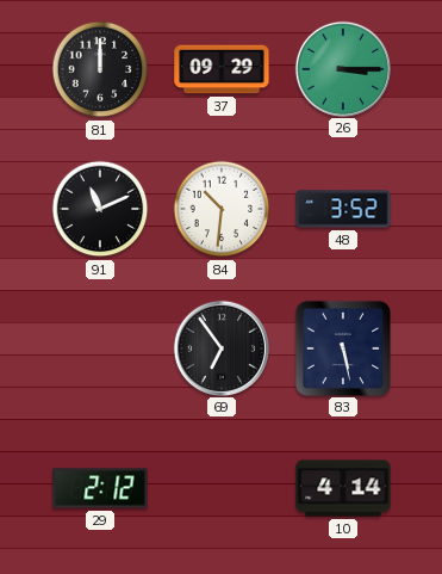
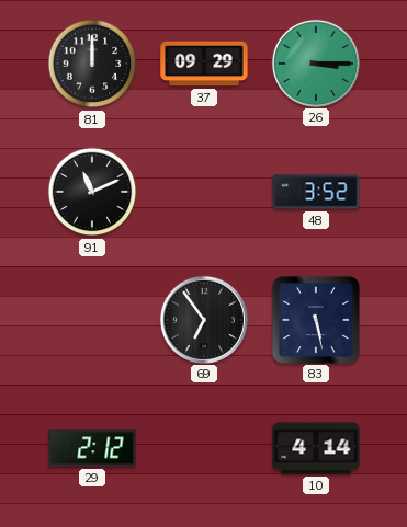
84: 10:31 -> none (222, 209)
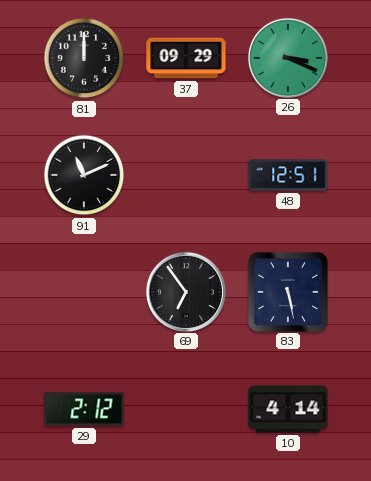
26: 3:15 -> 3:19 (287, 57)
48: 3:52 -> 12:51 (288, 175)
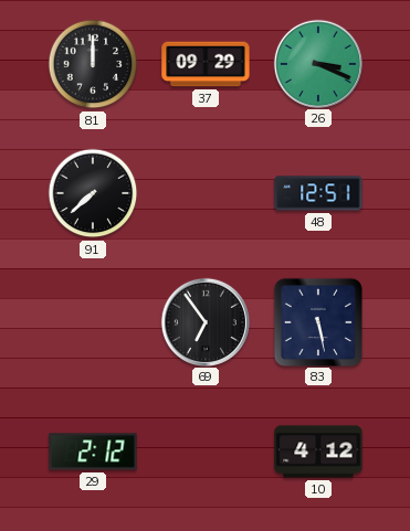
91: 11:11 -> 7:38 (93, 193)
10: 4:14 -> 4:12 (318, 452)
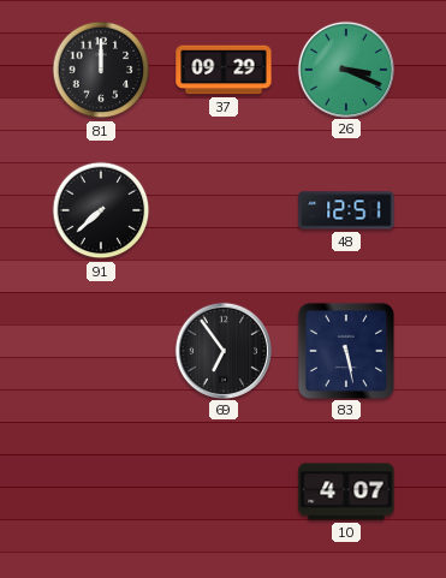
29: 2:12 -> none (93, 452)
10: 4:12 -> 4:07 (346, 491)
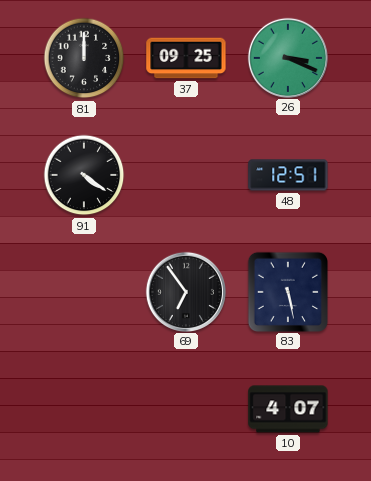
37: 09:29 -> 09:25 (186, 58)
91: 7:38 -> 4:21 (84, 175)
